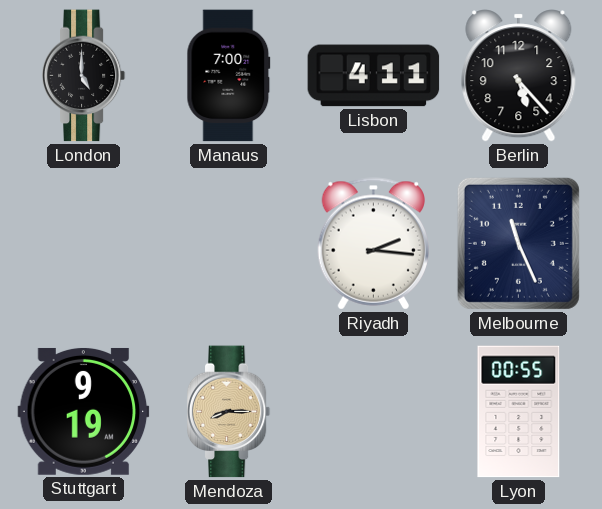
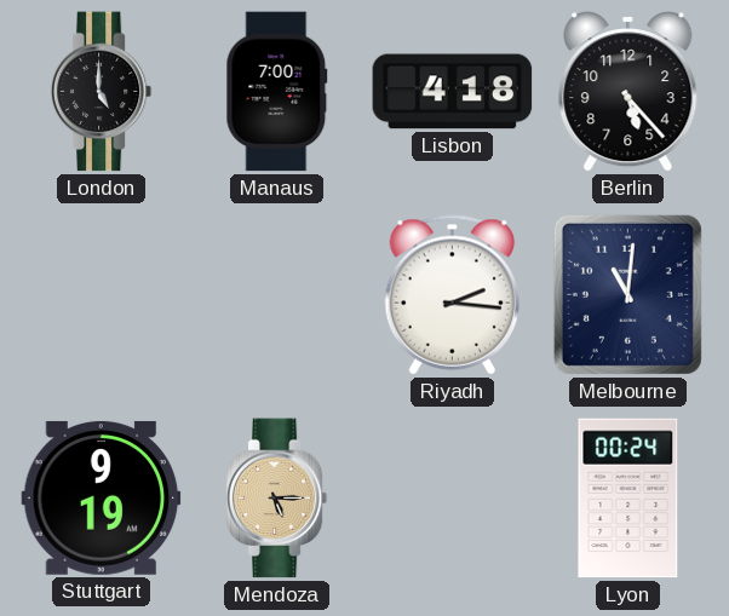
Lisbon: 4:11 -> 4:18 (453, 92)
Melbourne: 11:26 -> 11:01 (627, 294)
Mendoza: 8:15 -> 5:15 (277, 499)
Lyon: 00:55 -> 00:24 (628, 499)
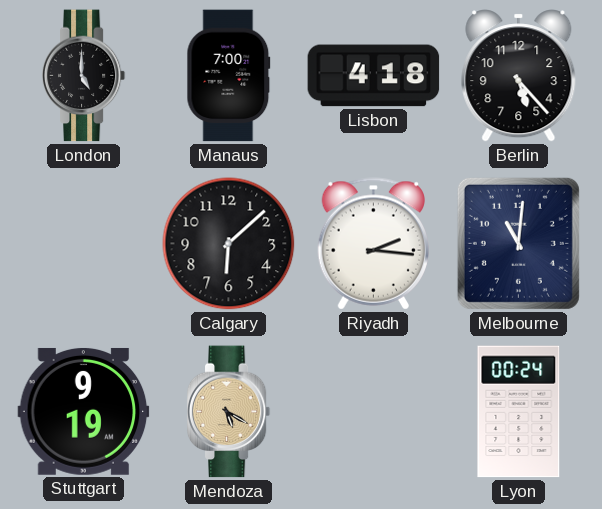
Calgary: none -> 6:08 (229, 244)
Mendoza: 5:15 -> 5:20 (229, 412)
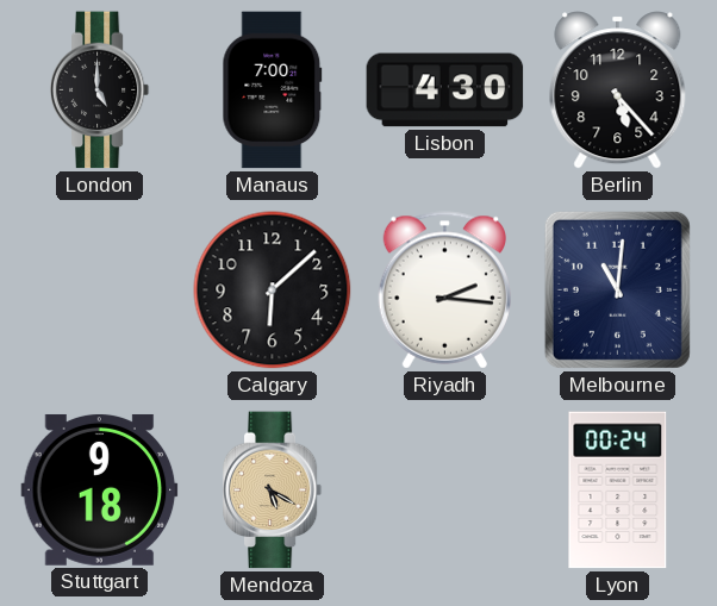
Lisbon: 4:18 -> 4:30 (445, 90)
Stuttgart: 9:19 -> 9:18 (100, 489)
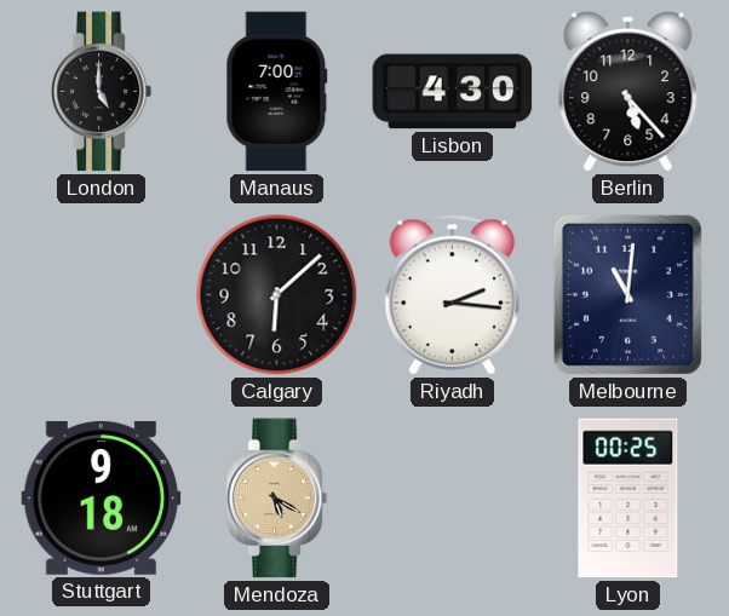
Lyon: 00:24 -> 00:25 (628, 499)
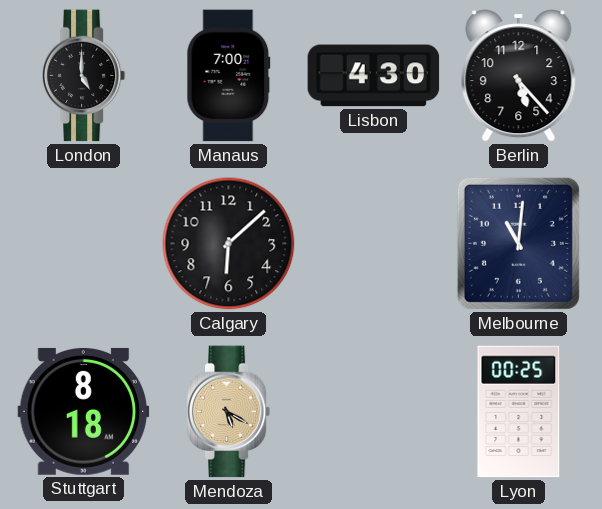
Riyadh: 2:16 -> none (452, 295)
Stuttgart: 9:18 -> 8:18 (84, 411)
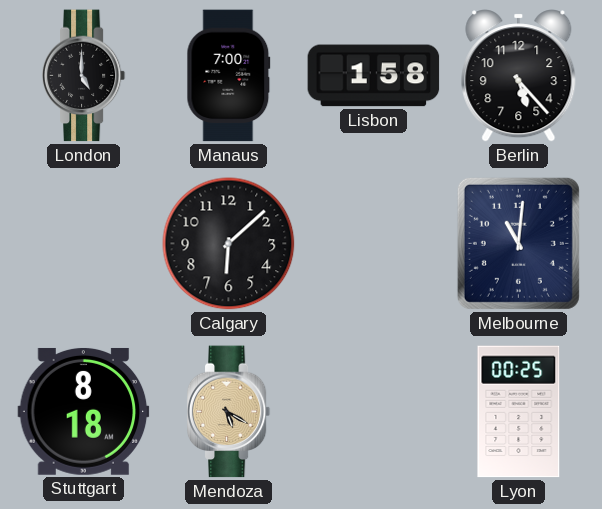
Lisbon: 4:30 -> 1:58 (374, 76)
